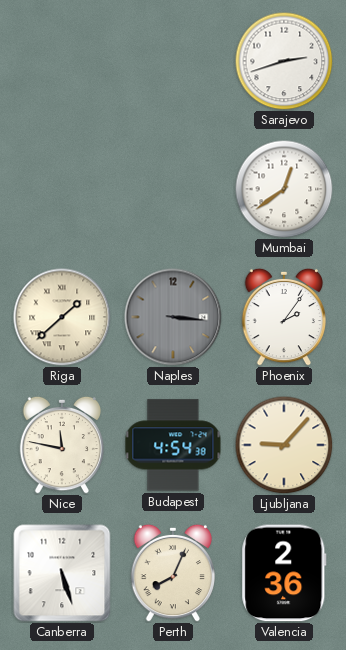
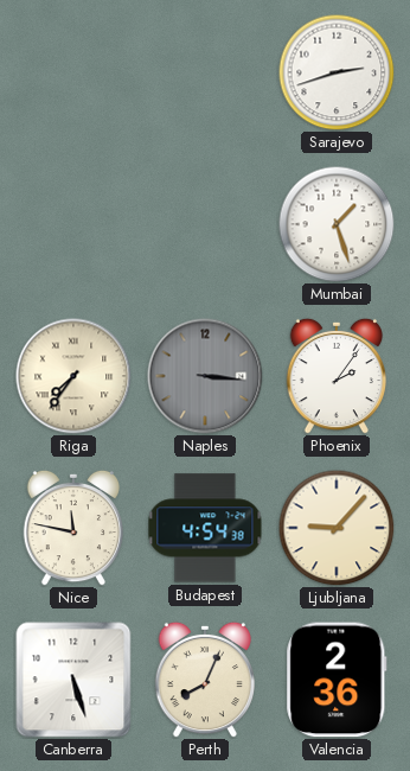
Mumbai: 12:39 -> 1:27 (337, 224)
Riga: 1:38 -> 7:36 (73, 376)
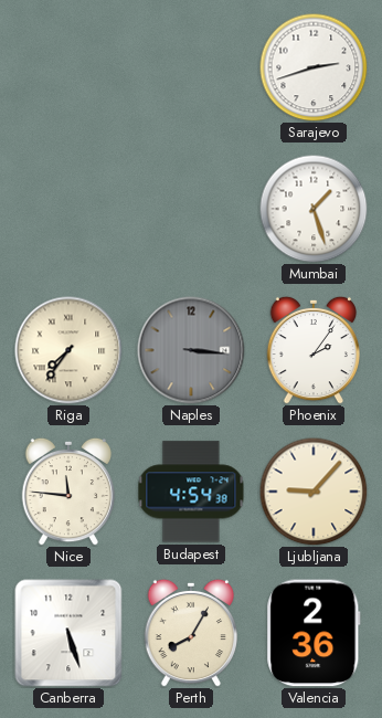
Nice: 11:47 -> 11:46 (68, 492)
Perth: 8:04 -> 8:05 (191, 633)
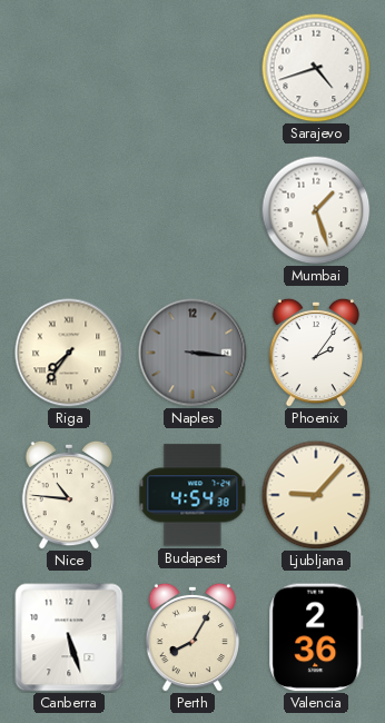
Sarajevo: 2:42 -> 4:42 (316, 68)
Nice: 11:46 -> 10:46 (69, 495)
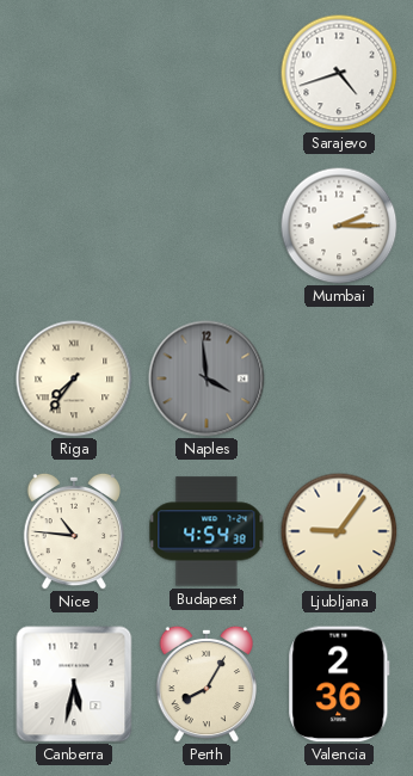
Mumbai: 1:27 -> 2:15 (339, 226)
Naples: 3:16 -> 3:59 (207, 378)
Phoenix: 2:06 -> none (316, 353)
Ljubljana: 9:07 -> 9:06 (339, 531)
Canberra: 5:27 -> 5:32 (74, 684)
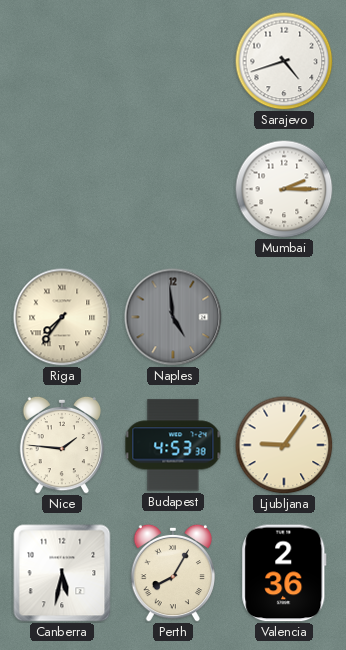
Naples: 3:59 -> 4:59 (173, 317)
Nice: 10:46 -> 1:46 (62, 445)
Budapest: 4:54 -> 4:53 (173, 445)
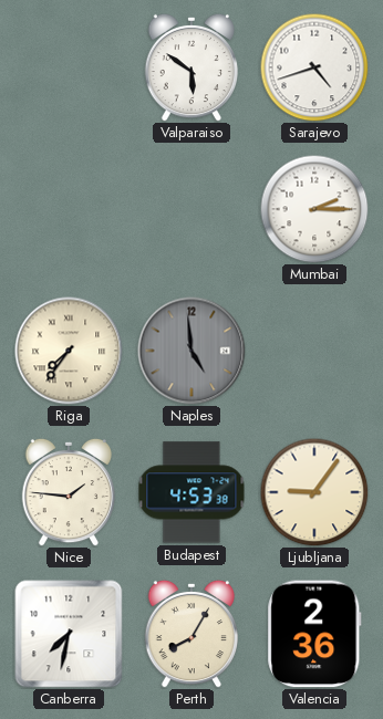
Valparaiso: none -> 5:51 (191, 67)
Canberra: 5:32 -> 7:32 (69, 634)
